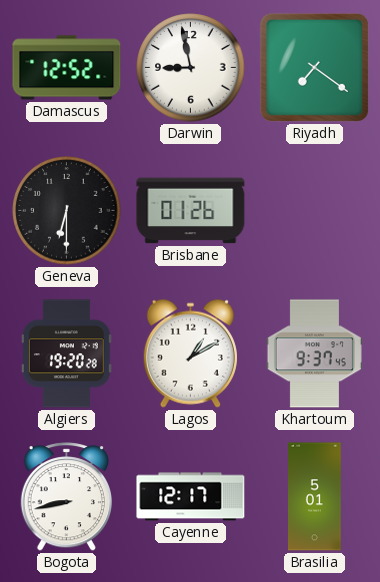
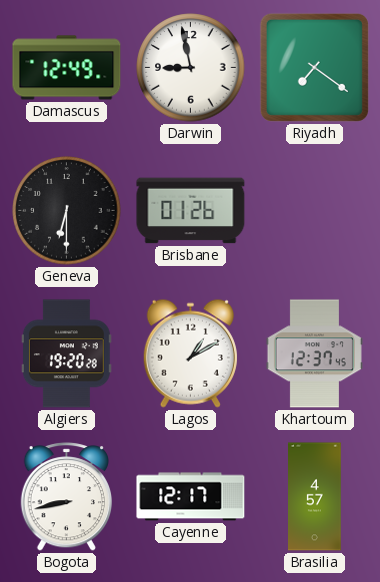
Damascus: 12:52 -> 12:49 (67, 68)
Khartoum: 9:37 -> 12:37 (314, 354)
Brasilia: 5:01 -> 4:57 (315, 497)
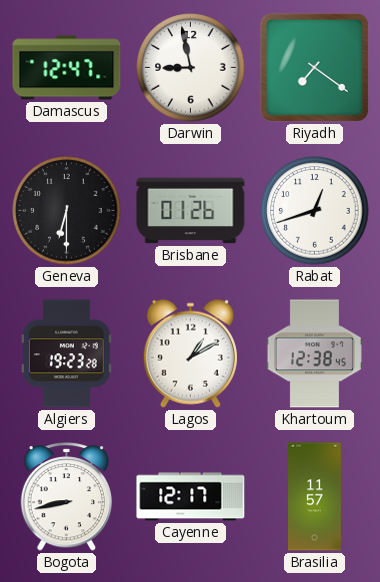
Damascus: 12:49 -> 12:47 (67, 68)
Rabat: none -> 12:42 (315, 211)
Algiers: 19:20 -> 19:23 (66, 354)
Khartoum: 12:37 -> 12:38 (314, 354)
Brasilia: 4:57 -> 11:57 (315, 497)
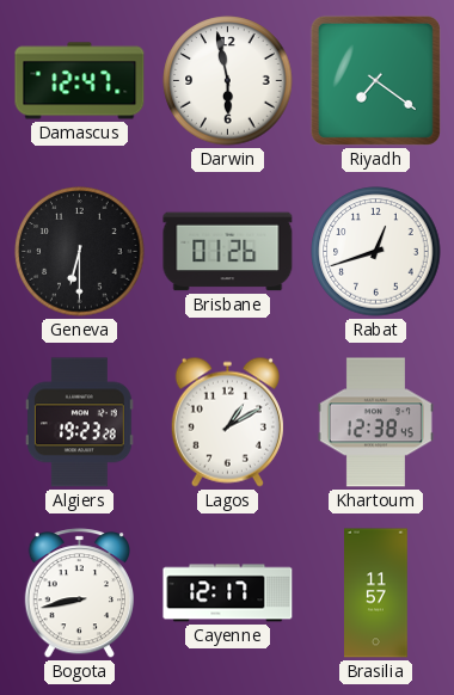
Darwin: 8:58 -> 5:58 (228, 81)
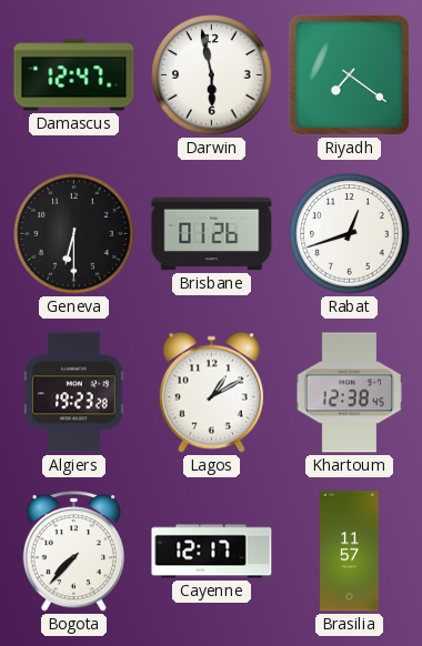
Bogota: 8:43 -> 7:37 (73, 552)
